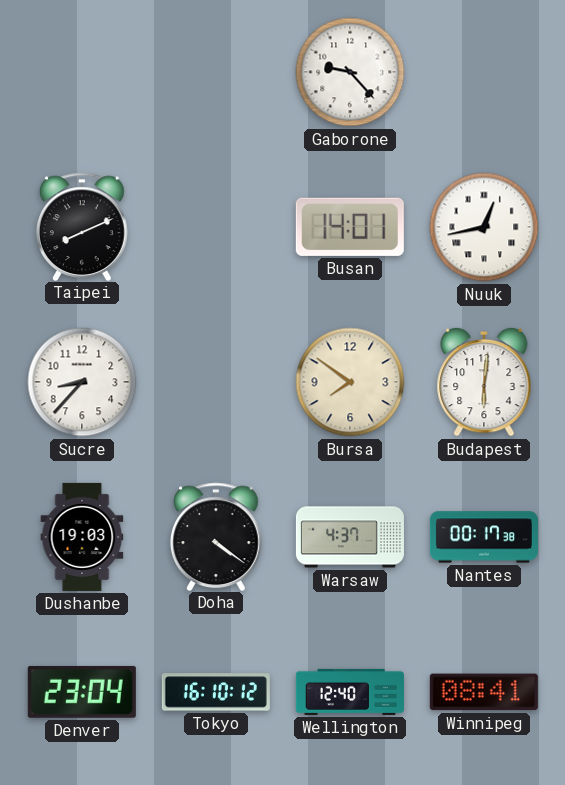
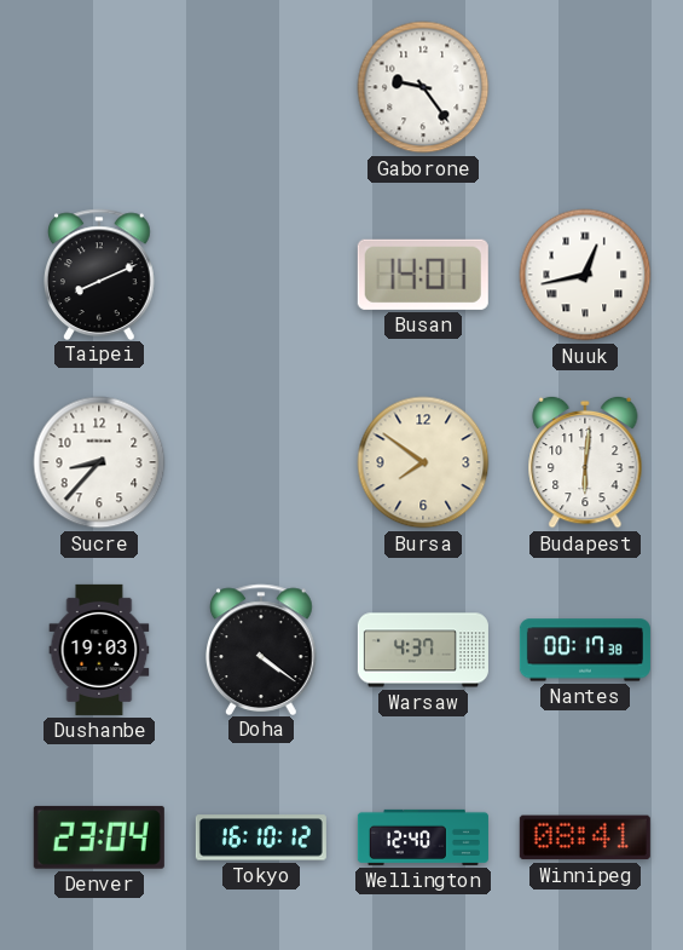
Gaborone: 9:23 -> 9:24 (423, 87)
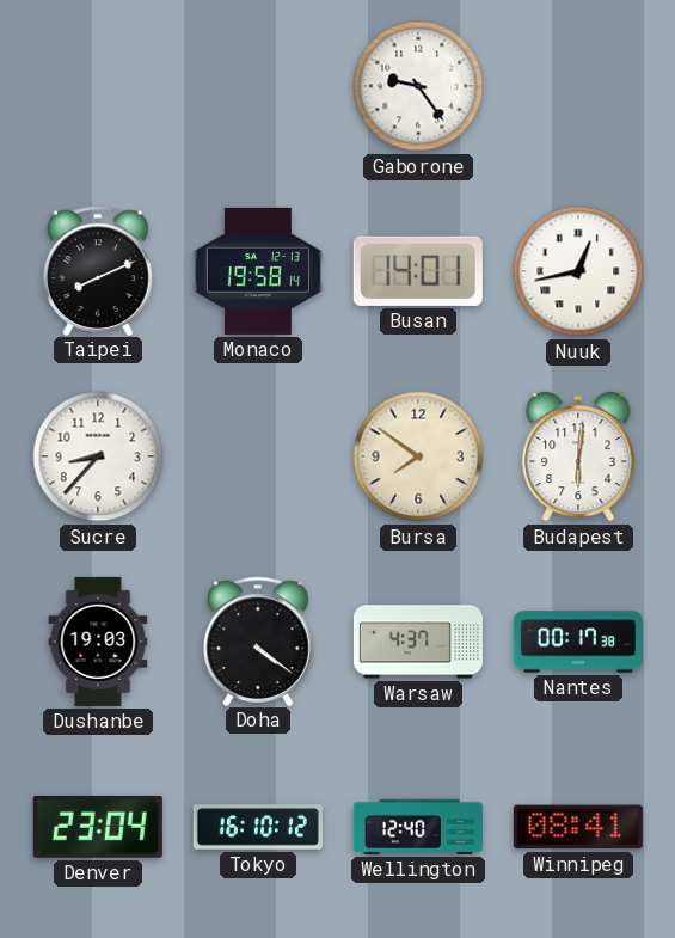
Monaco: none -> 19:58 (258, 271)
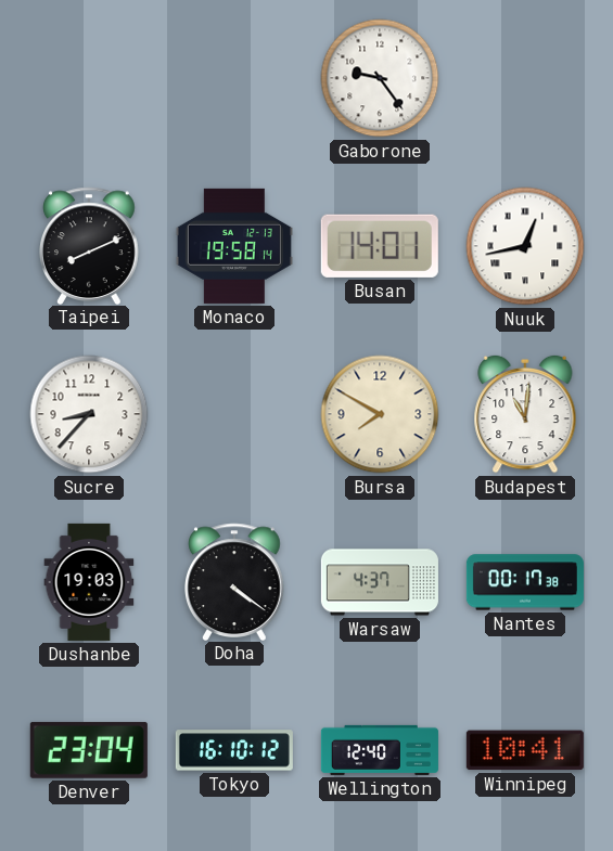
Bursa: 7:51 -> 7:50 (380, 414)
Budapest: 6:01 -> 11:01 (525, 414)
Winnipeg: 08:41 -> 10:41 (525, 750)
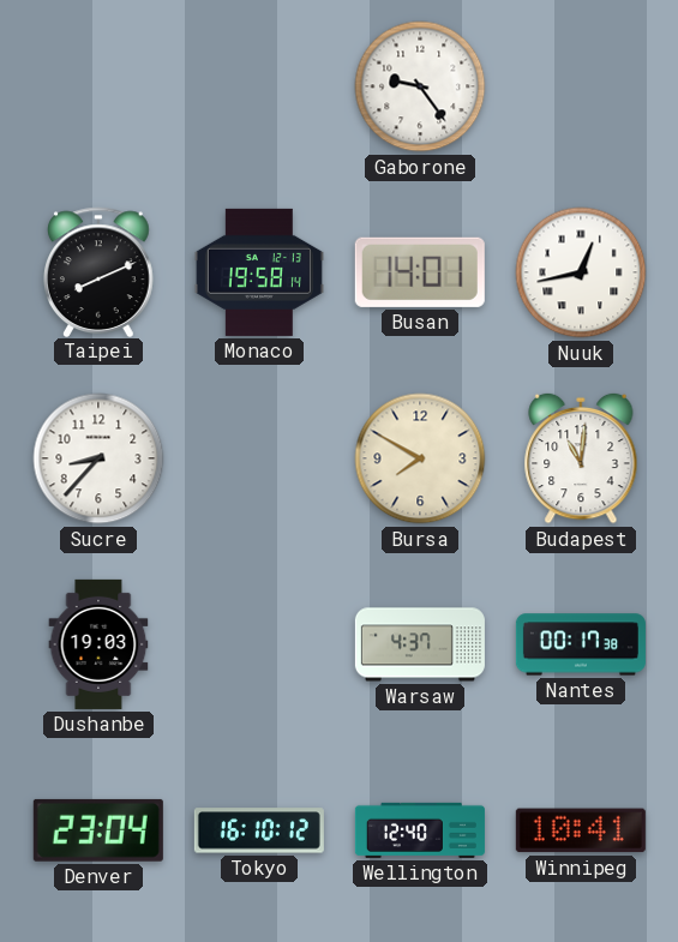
Doha: 4:21 -> none (235, 581)
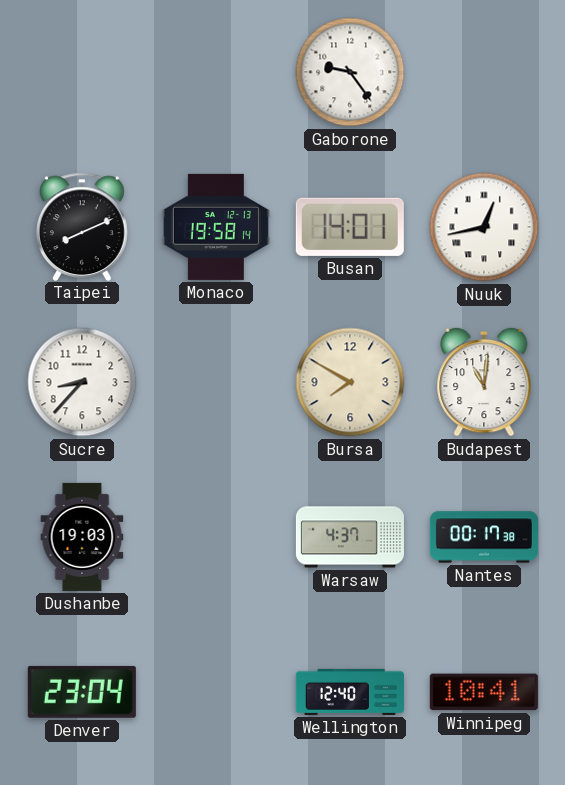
Tokyo: 16:10 -> none (259, 830)
